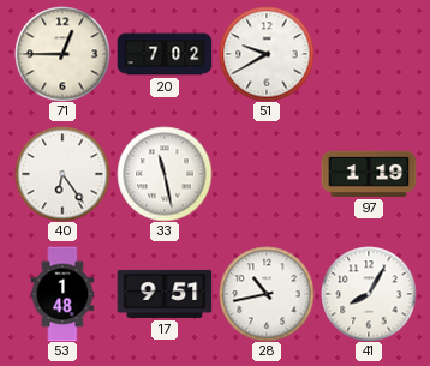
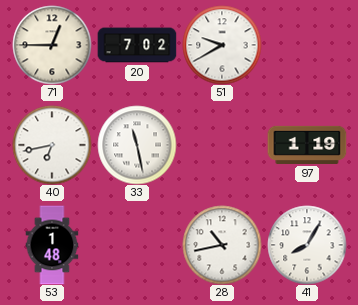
40: 6:24 -> 6:43 (52, 145)
17: 9:51 -> none (165, 294)
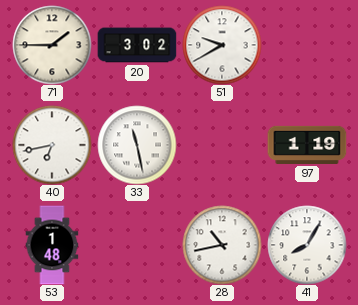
71: 12:45 -> 1:45 (52, 45)
20: 7:02 -> 3:02 (137, 45)
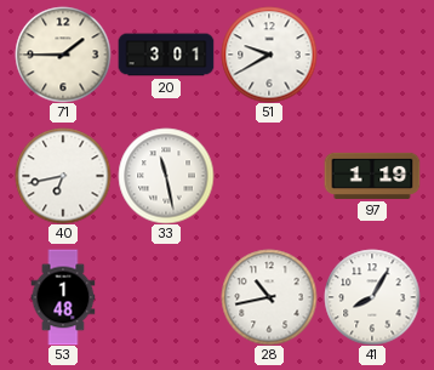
20: 3:02 -> 3:01 (166, 55)
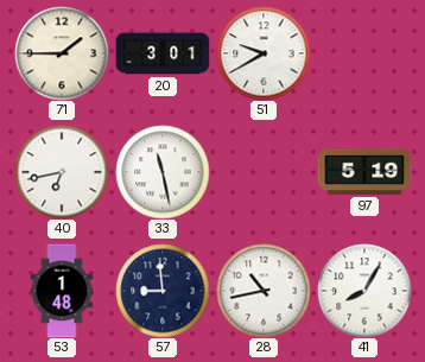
97: 1:19 -> 5:19 (364, 172)
57: none -> 8:59 (163, 291)
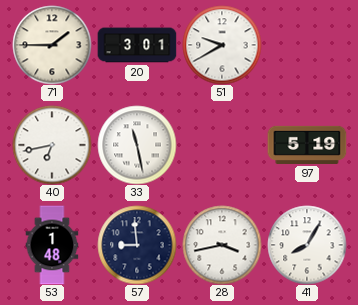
28: 10:43 -> 3:43 (222, 245)
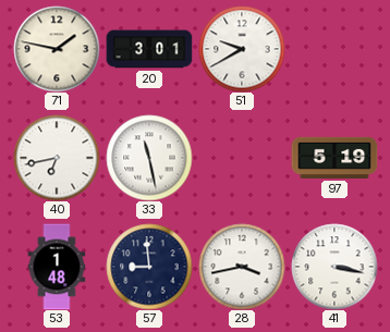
71: 1:45 -> 1:47 (57, 49)
41: 8:05 -> 3:17 (334, 267)
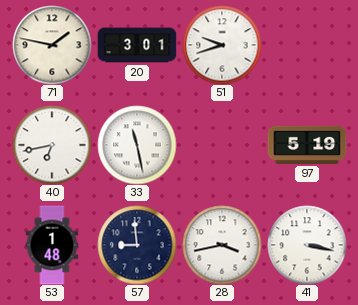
51: 9:40 -> 9:42 (222, 45)
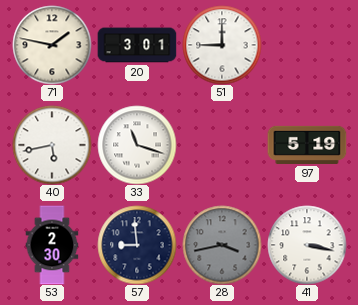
51: 9:42 -> 9:00 (222, 45)
40: 6:43 -> 5:43 (52, 145)
33: 11:28 -> 11:18 (137, 145)
53: 1:48 -> 2:30 (52, 245)
28 dial: white -> grey (222, 245)
